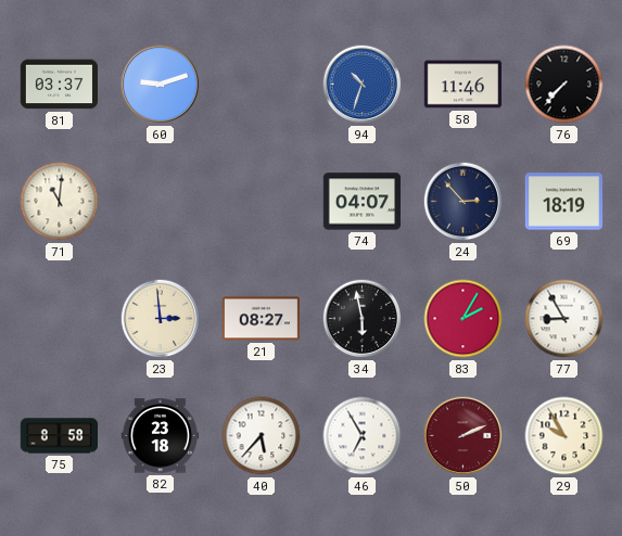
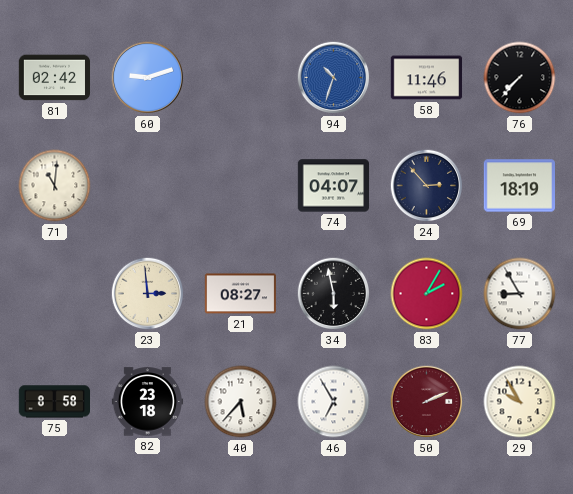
81: 03:37 -> 02:42 (55, 78)
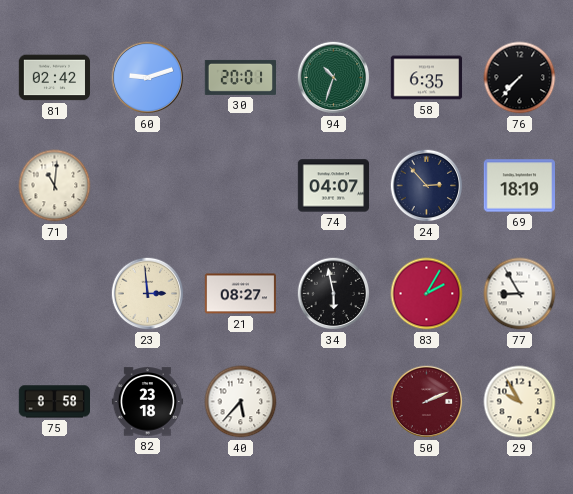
30: none -> 20:01 (240, 77)
94 dial: blue -> green (334, 78)
58: 11:46 -> 6:35 (427, 78)
46: 6:55 -> none (334, 402)
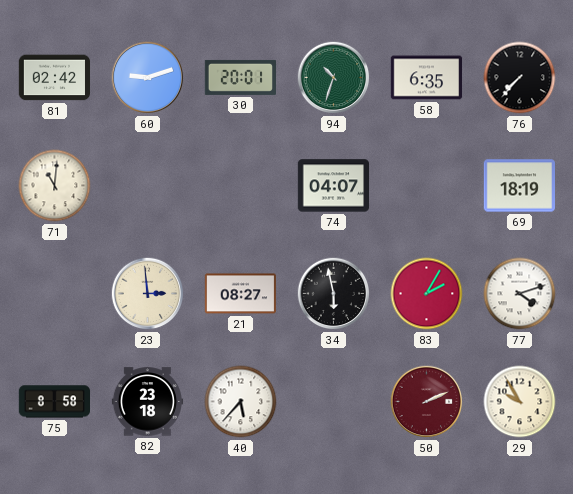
24: 2:53 -> none (427, 186)
77: 8:55 -> 4:12 (520, 294)
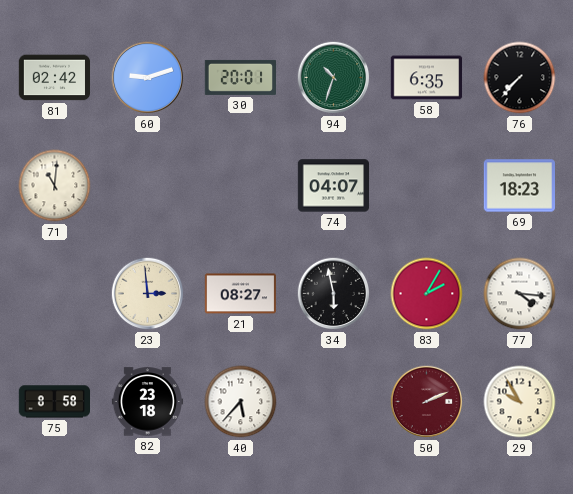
69: 18:19 -> 18:23 (519, 186)
77: 4:12 -> 4:16 (520, 294)
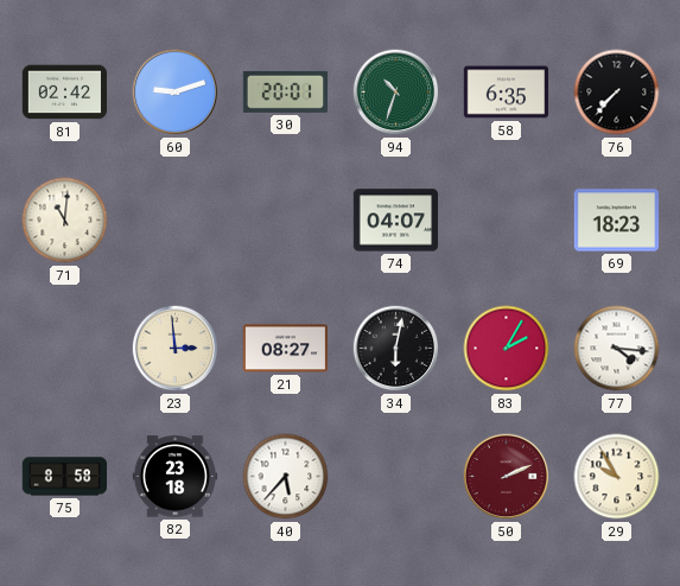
34: 5:58 -> 6:02 (396, 349)
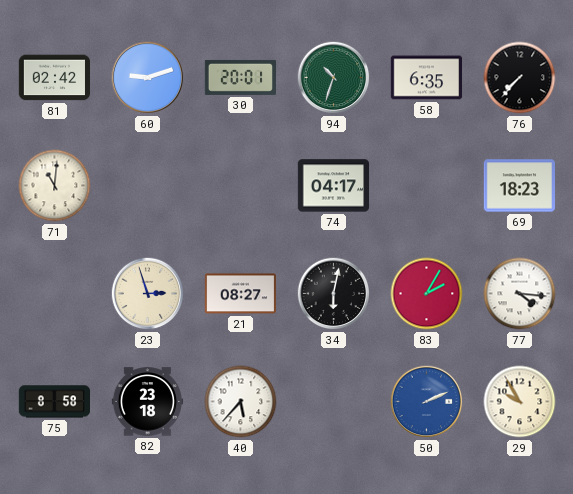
74: 04:07 -> 04:17 (334, 186)
23: 2:59 -> 2:57 (148, 294)
50 dial: burgundy -> blue (427, 402)
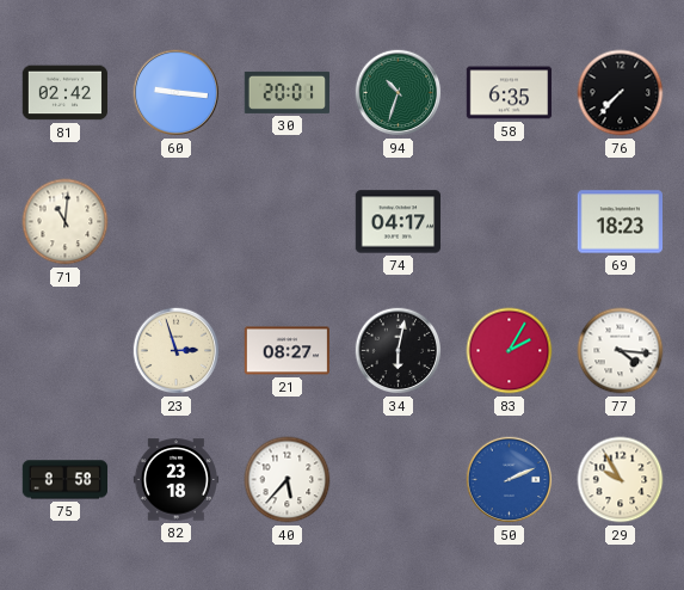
60: 9:12 -> 9:16 (177, 93)
